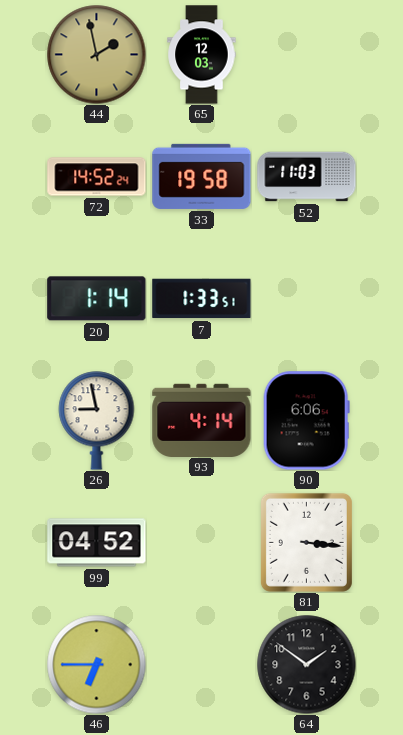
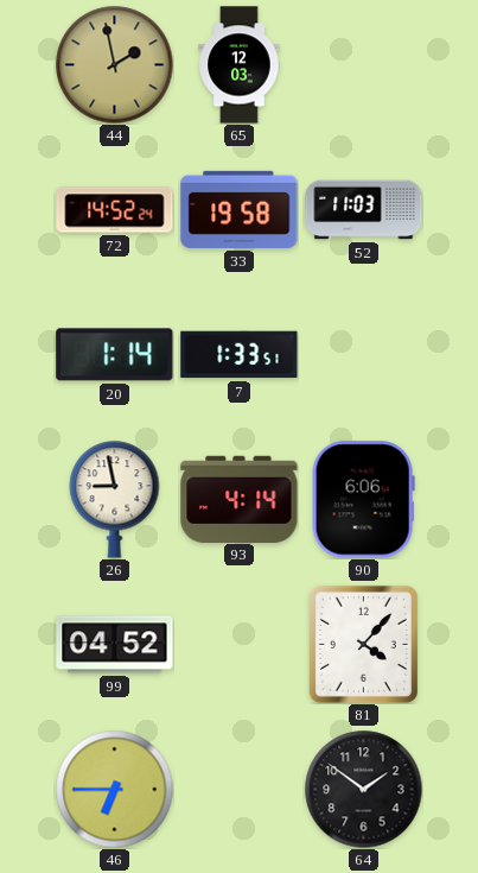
81: 3:16 -> 4:07 (363, 644)
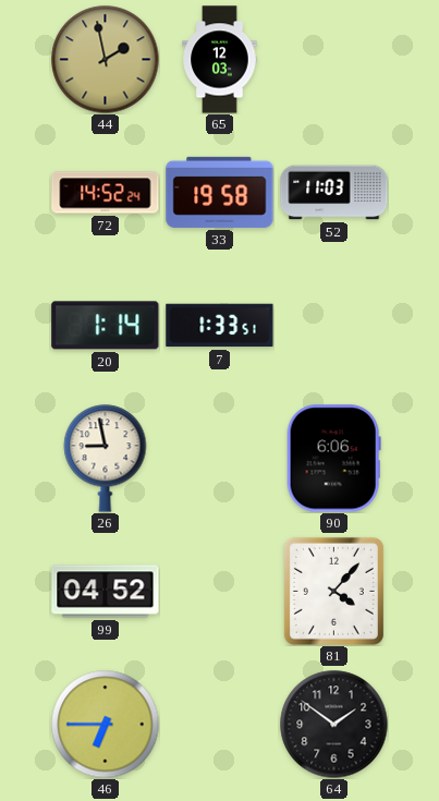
93: 4:14 -> none (240, 499)
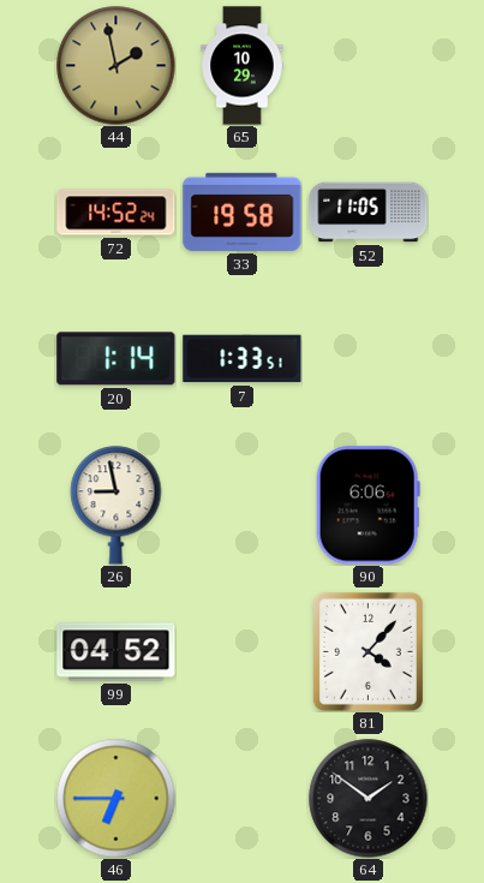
65: 12:03 -> 10:29 (243, 66)
52: 11:03 -> 11:05 (369, 213)
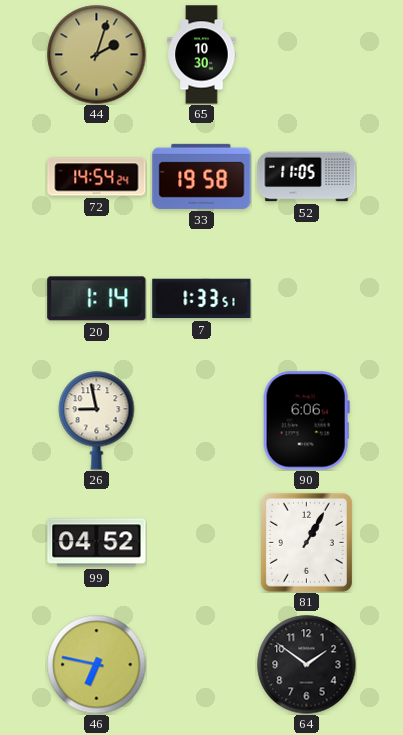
44: 1:58 -> 2:03 (97, 55)
65: 10:29 -> 10:30 (202, 55)
72: 14:52 -> 14:54 (97, 177)
81: 4:07 -> 1:05 (306, 542)
46: 6:45 -> 6:47 (97, 665)
